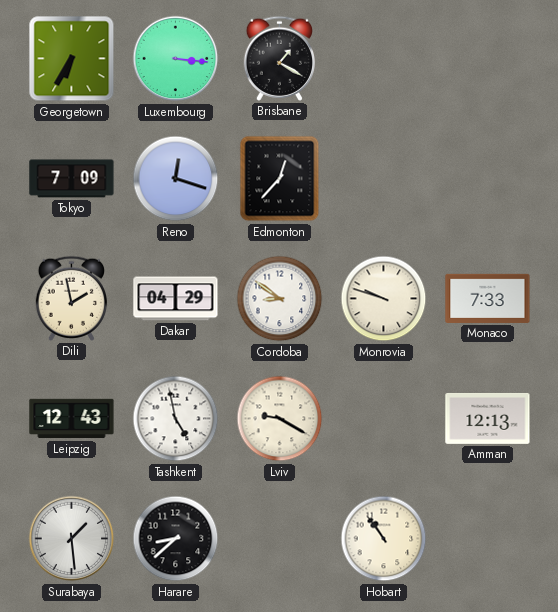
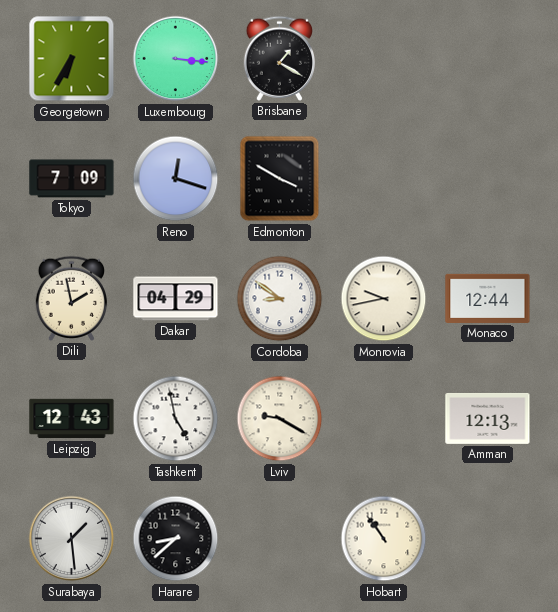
Edmonton: 12:37 -> 3:50 (280, 179)
Monrovia: 9:48 -> 9:43 (384, 299)
Monaco: 7:33 -> 12:44 (488, 298)
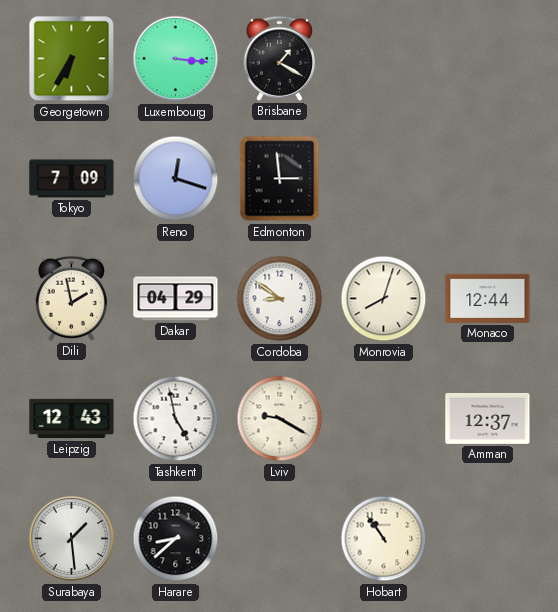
Edmonton: 3:50 -> 2:59 (280, 179)
Monrovia: 9:43 -> 8:03 (384, 299)
Amman: 12:13 -> 12:37 (488, 418)
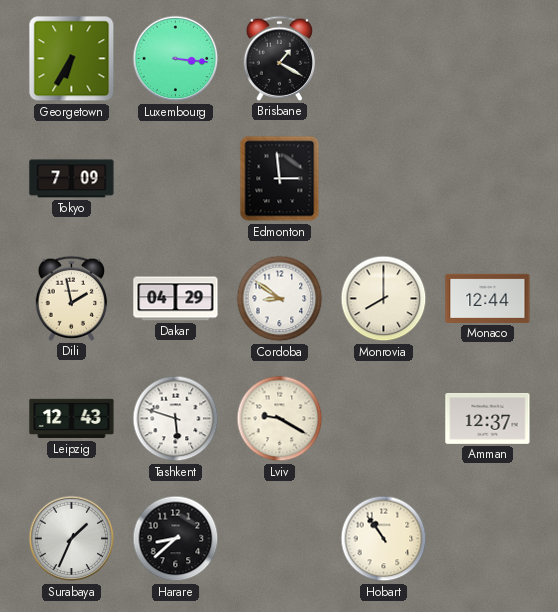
Reno: 12:18 -> none (176, 179)
Monrovia: 8:03 -> 8:00 (384, 299)
Tashkent: 4:58 -> 5:48 (176, 419)
Surabaya: 1:29 -> 1:34 (72, 539)
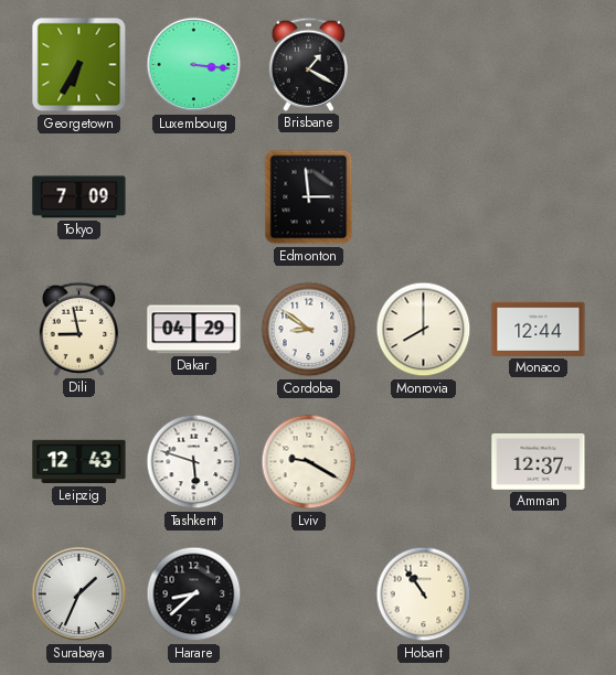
Dili: 1:58 -> 8:58 (78, 329)
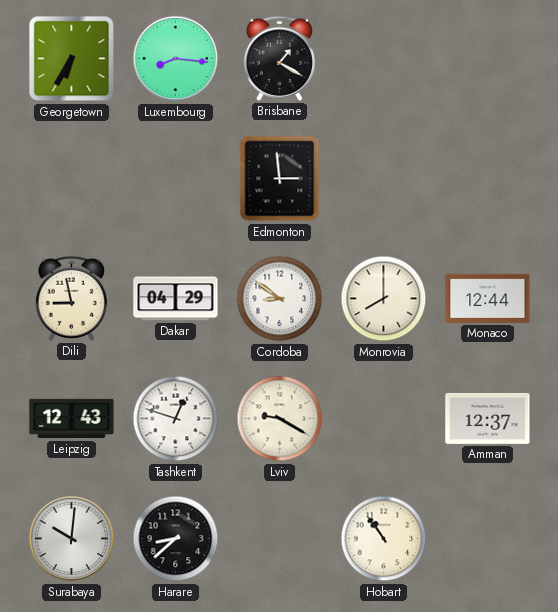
Luxembourg: 3:16 -> 8:16 (176, 59)
Tokyo: 7:09 -> none (79, 197)
Tashkent: 5:48 -> 12:48 (176, 419)
Surabaya: 1:34 -> 10:01 (72, 539)
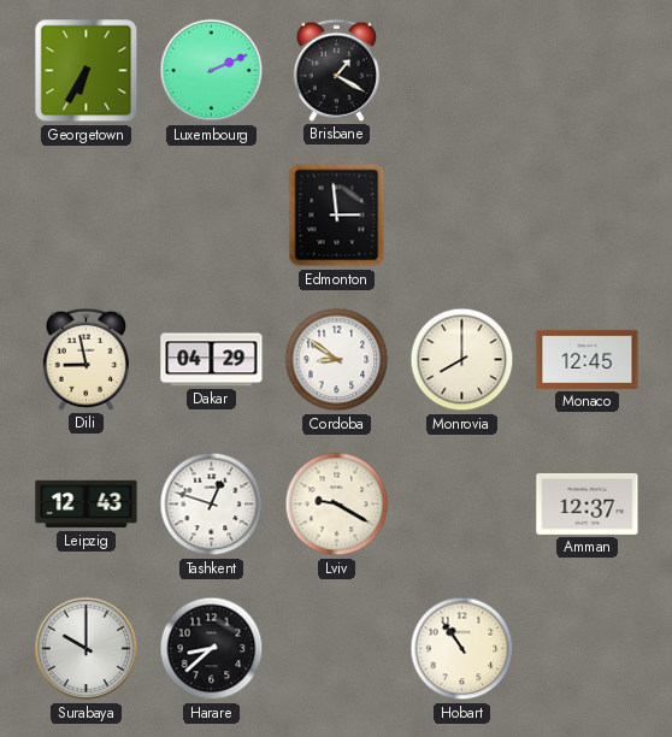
Luxembourg: 8:16 -> 2:11 (212, 71)
Monaco: 12:44 -> 12:45 (588, 359)
Surabaya: 10:01 -> 10:00 (87, 649)
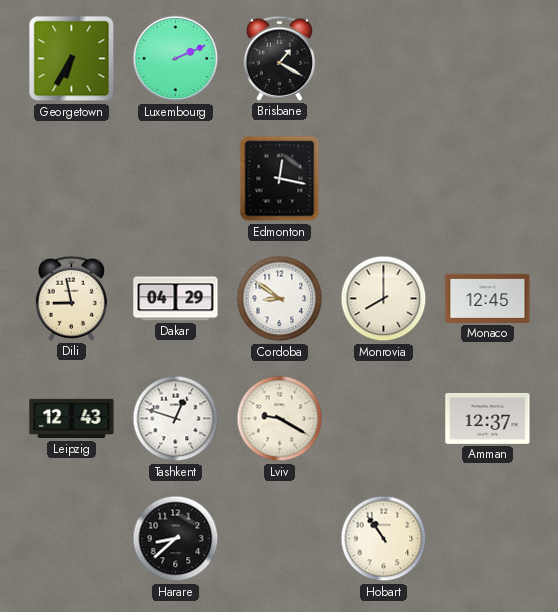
Edmonton: 2:59 -> 12:17 (280, 179)
Surabaya: 10:00 -> none (87, 649)
